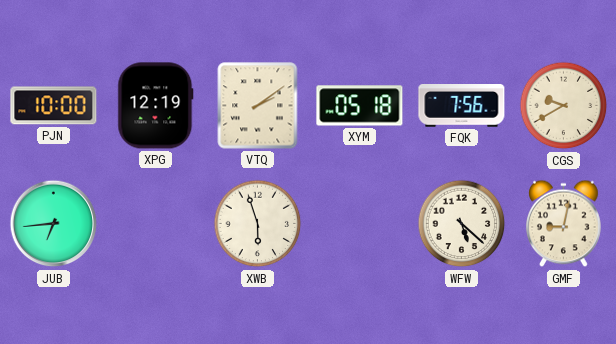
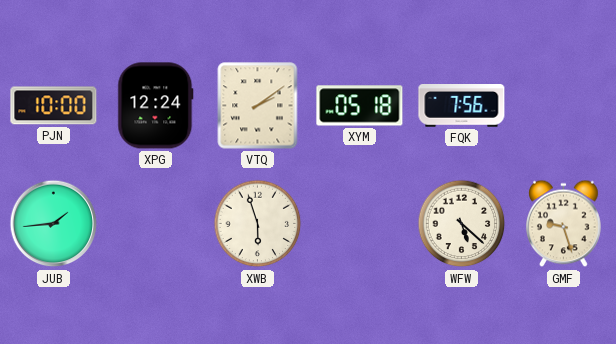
XPG: 12:19 -> 12:24 (156, 106)
CGS: 9:40 -> none (564, 106)
JUB: 6:44 -> 1:44 (54, 224)
GMF: 9:02 -> 9:27 (564, 224)
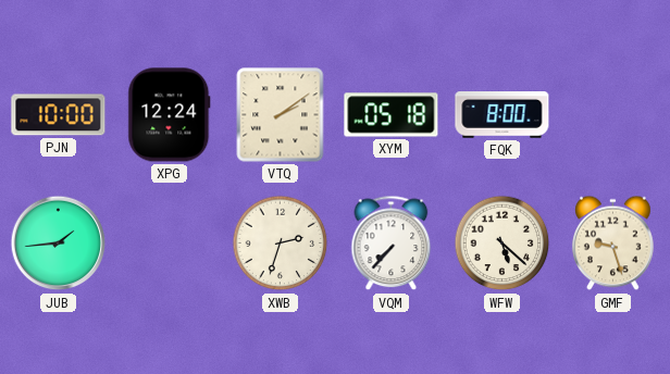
FQK: 7:56 -> 8:00 (502, 115)
XWB: 5:57 -> 2:33 (281, 244)
VQM: none -> 7:37 (392, 244)
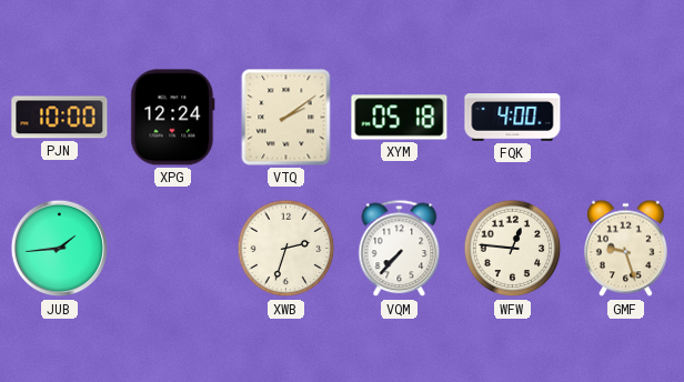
FQK: 8:00 -> 4:00 (513, 118)
WFW: 5:22 -> 12:46 (513, 249)
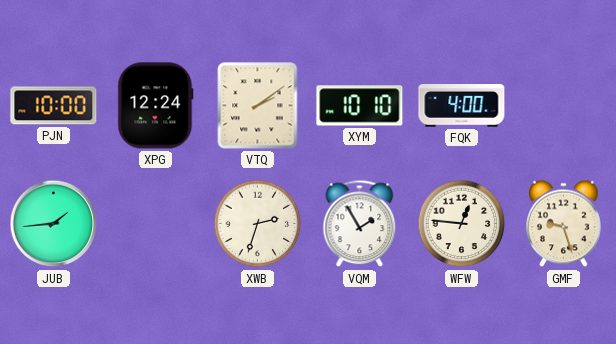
XYM: 05:18 -> 10:10 (360, 106)
VQM: 7:37 -> 1:55 (360, 224)
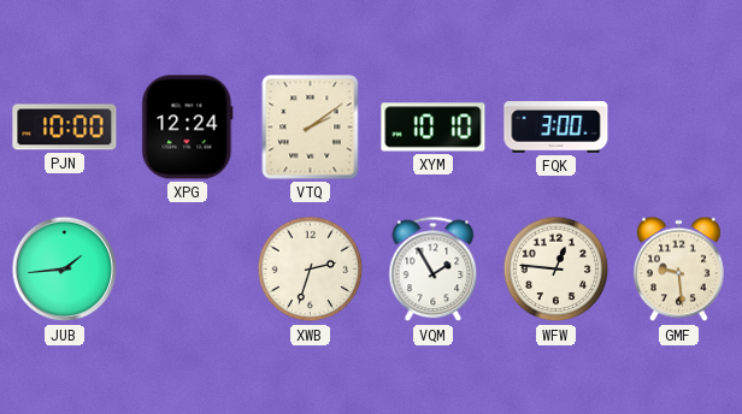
FQK: 4:00 -> 3:00 (556, 128)
GMF: 9:27 -> 9:29 (679, 270)
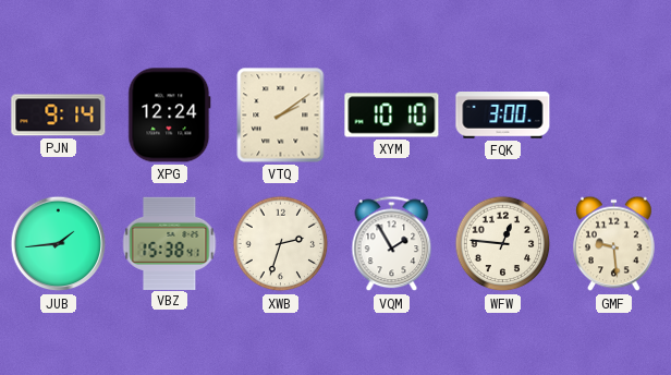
PJN: 10:00 -> 9:14 (59, 116)
VBZ: none -> 15:38 (170, 243)
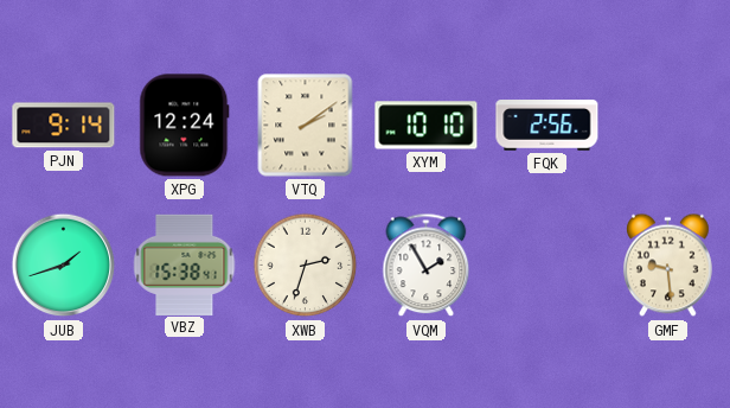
FQK: 3:00 -> 2:56 (547, 126)
JUB: 1:44 -> 1:42 (64, 266)
WFW: 12:46 -> none (503, 244)
